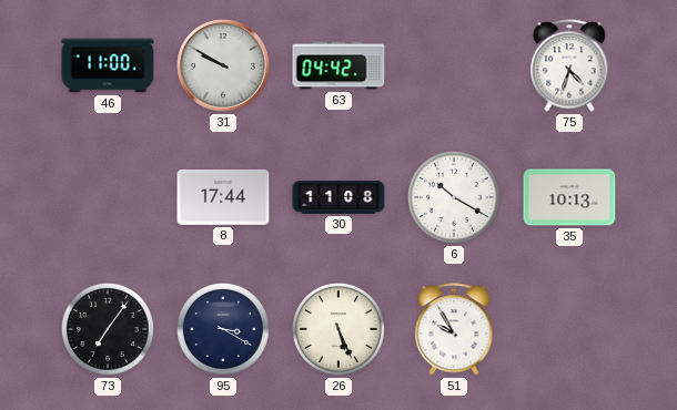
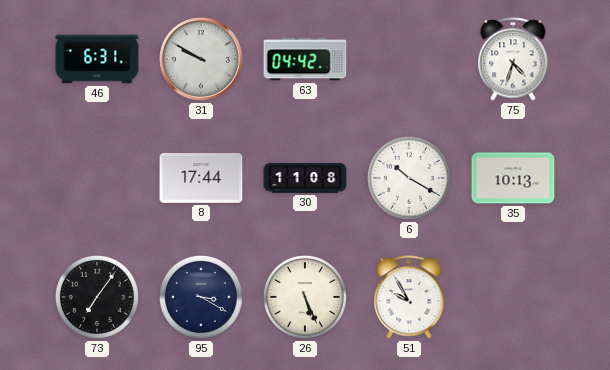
46: 11:00 -> 6:31 (97, 59)
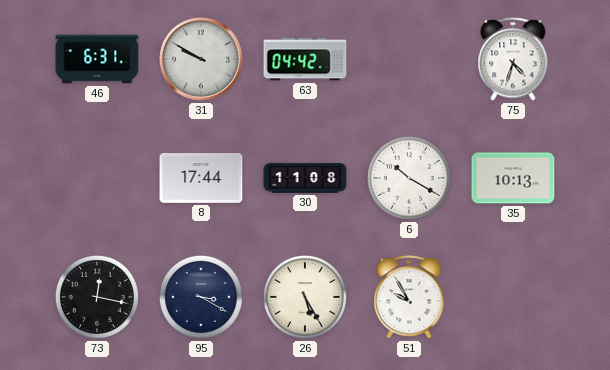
73: 7:06 -> 12:17 (97, 297)
26: 5:26 -> 5:25 (305, 297)
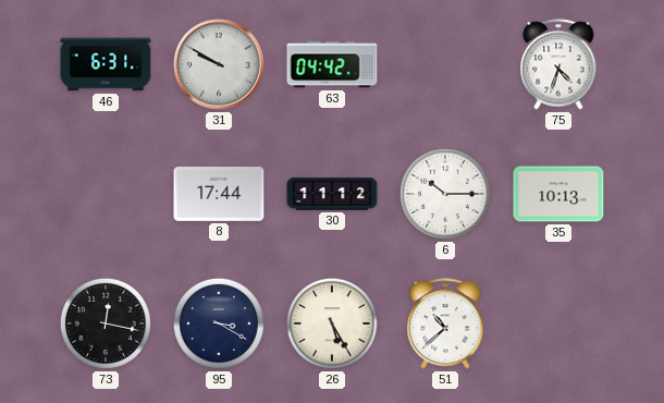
30: 11:08 -> 11:12 (332, 194)
6: 10:20 -> 10:15 (445, 194)
51: 9:55 -> 10:38 (445, 323)
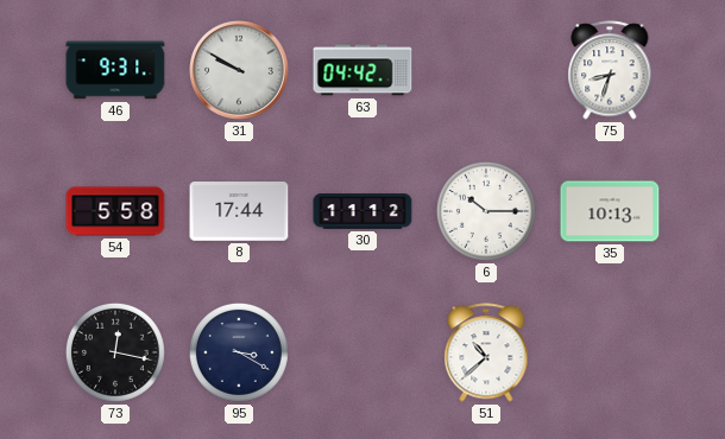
46: 6:31 -> 9:31 (115, 70)
75: 4:33 -> 8:33 (610, 70)
54: none -> 5:58 (115, 211)
26: 5:25 -> none (332, 323)
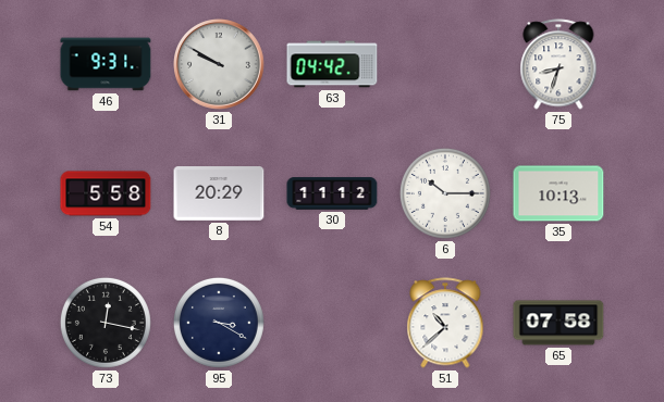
8: 17:44 -> 20:29 (219, 194)
65: none -> 07:58 (558, 323)
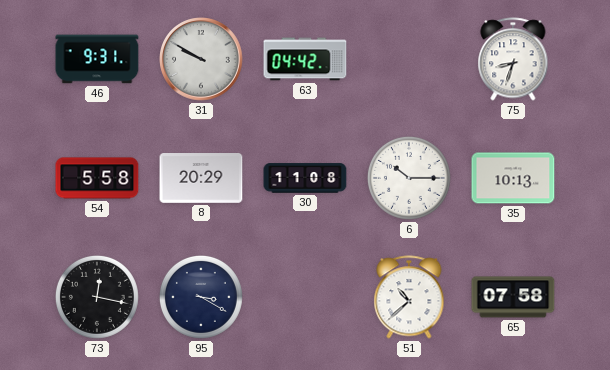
30: 11:12 -> 11:08 (305, 178)
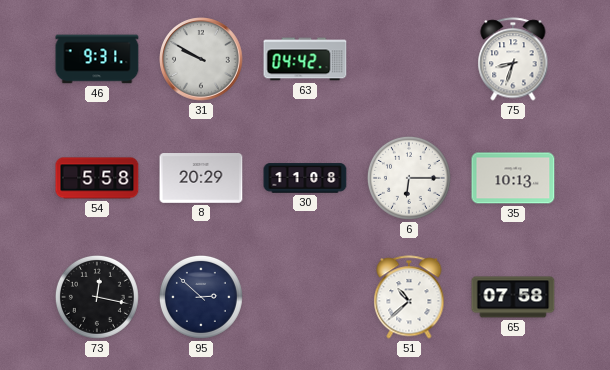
6: 10:15 -> 6:15 (409, 178)
95: 3:20 -> 2:52 (201, 297)
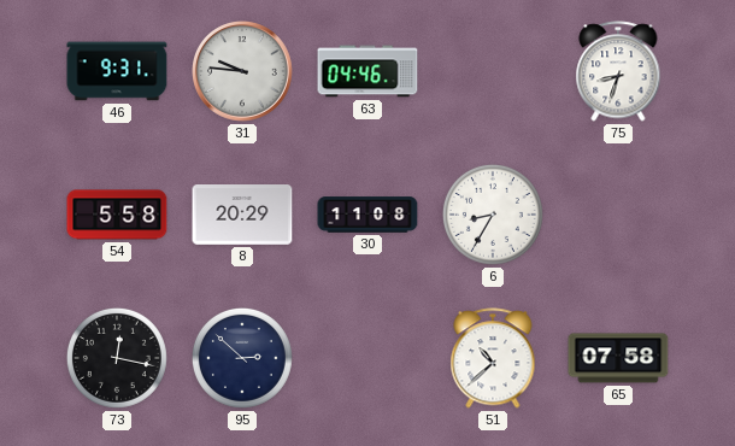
31: 9:50 -> 9:46 (243, 72)
63: 04:42 -> 04:46 (367, 71)
6: 6:15 -> 8:35 (493, 215)
35: 10:13 -> none (513, 178)
